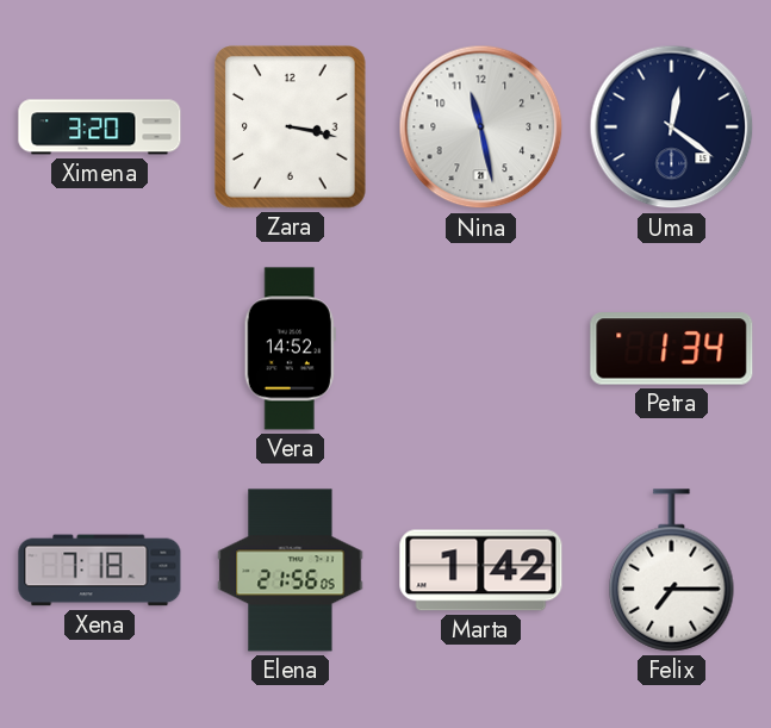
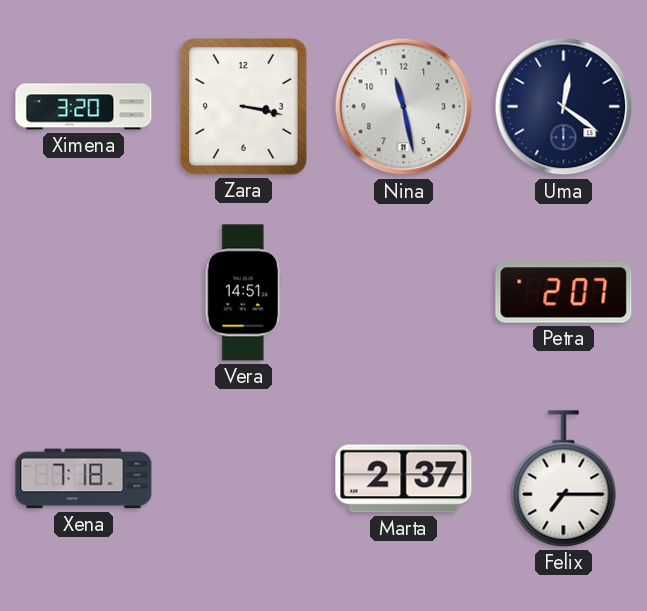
Vera: 14:52 -> 14:51 (243, 293)
Petra: 1:34 -> 2:07 (564, 293)
Elena: 21:56 -> none (291, 571)
Marta: 1:42 -> 2:37 (404, 479)
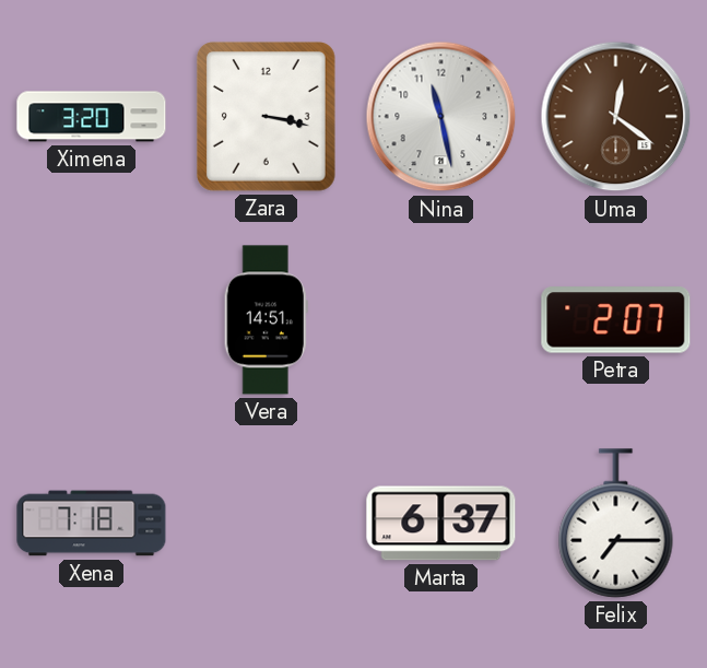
Uma dial: navy -> brown (616, 117)
Marta: 2:37 -> 6:37 (441, 524)
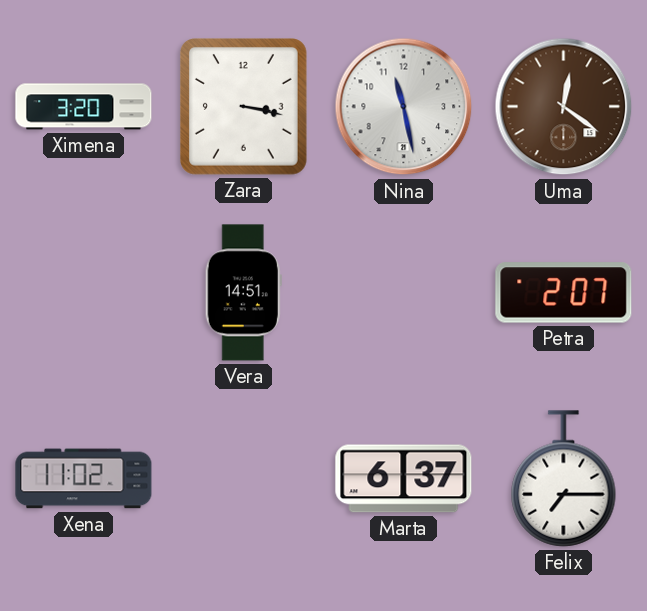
Xena: 7:18 -> 11:02 (84, 479)
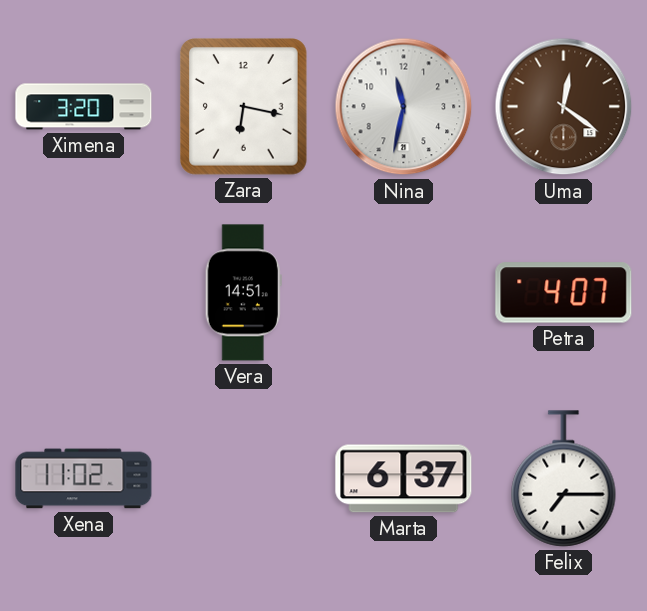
Zara: 3:17 -> 6:17 (243, 107)
Nina: 11:28 -> 11:32 (404, 107)
Petra: 2:07 -> 4:07 (564, 293)
